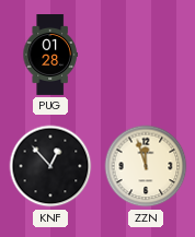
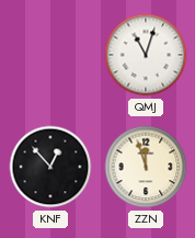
PUG: 01:28 -> none (50, 56)
QMJ: none -> 11:03 (146, 55)
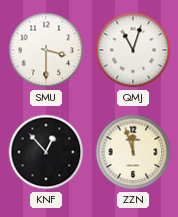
SMU: none -> 3:30 (46, 50)
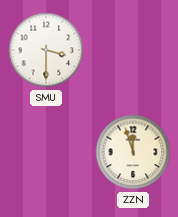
QMJ: 11:03 -> none (133, 50)
KNF: 12:53 -> none (46, 152)
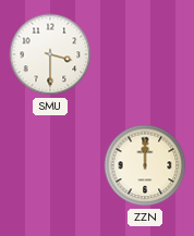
ZZN: 11:57 -> 12:00 (145, 165)
